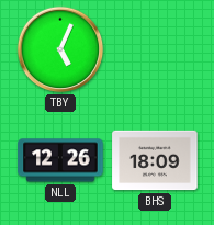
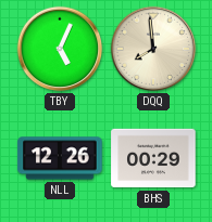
DQQ: none -> 7:59 (153, 49)
BHS: 18:09 -> 00:29 (153, 158)
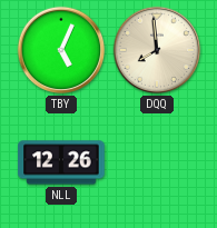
BHS: 00:29 -> none (153, 158)
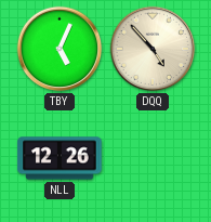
DQQ: 7:59 -> 4:53 (153, 49)
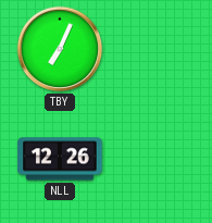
TBY: 5:04 -> 7:04 (60, 49)
DQQ: 4:53 -> none (153, 49)
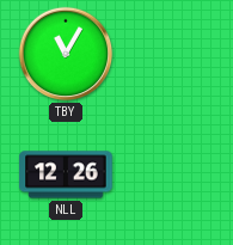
TBY: 7:04 -> 11:05 (66, 54)
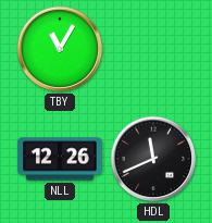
HDL: none -> 11:41 (153, 159)
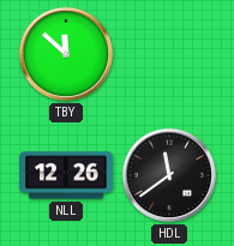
TBY: 11:05 -> 11:52 (66, 54)
HDL: 11:41 -> 11:39 (169, 175)
